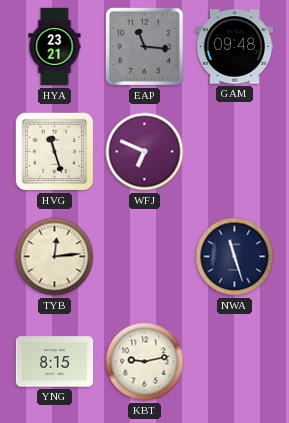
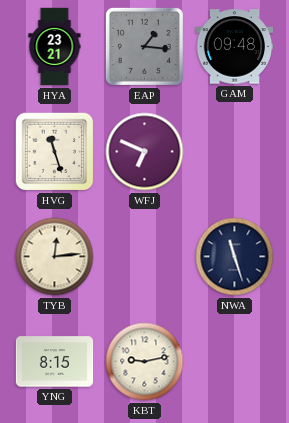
EAP: 11:16 -> 1:16 (144, 46)
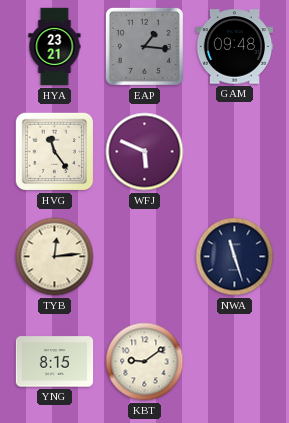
HVG: 11:27 -> 11:24 (55, 152)
WFJ: 6:49 -> 5:49 (145, 152)
KBT: 9:13 -> 9:09 (145, 362)
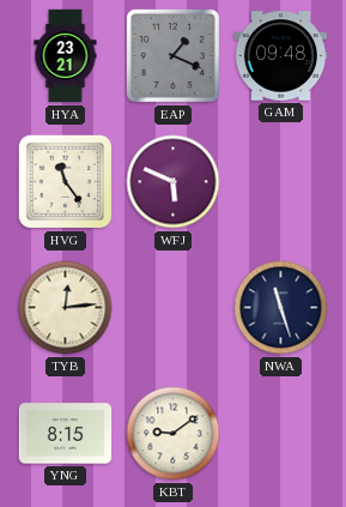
EAP: 1:16 -> 1:19 (172, 55)
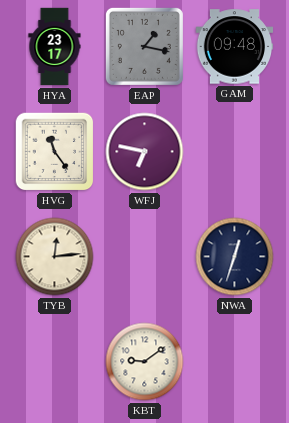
HYA: 23:21 -> 23:17 (55, 47)
EAP: 1:19 -> 1:17 (144, 46)
WFJ: 5:49 -> 6:47 (145, 152)
NWA: 11:27 -> 12:33 (235, 257)
YNG: 8:15 -> none (66, 434)
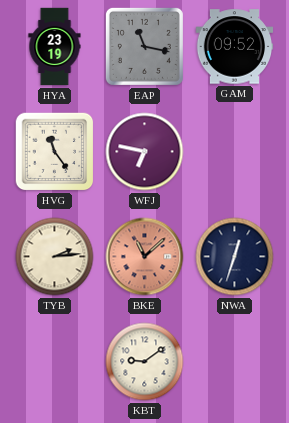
HYA: 23:17 -> 23:19 (55, 47)
EAP: 1:17 -> 11:17 (144, 46)
GAM: 09:48 -> 09:52 (235, 47)
TYB: 12:14 -> 2:14 (55, 257)
BKE: none -> 11:08 (145, 257)
